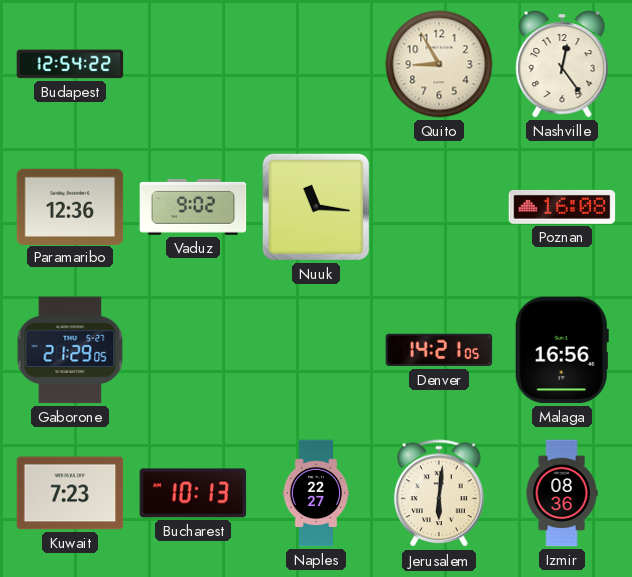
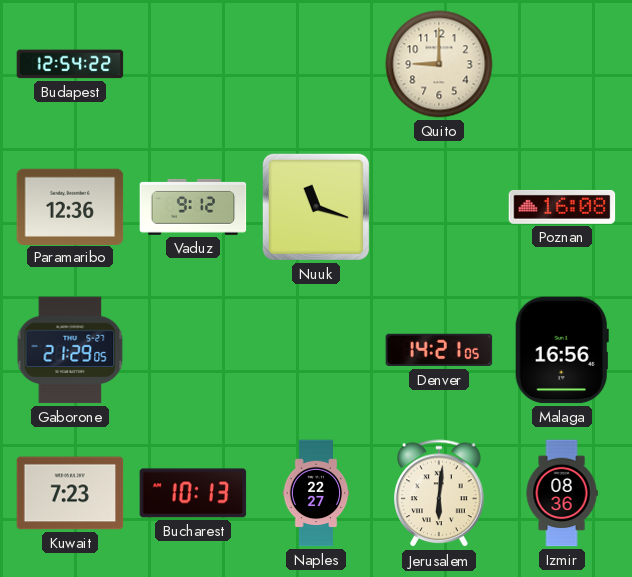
Quito: 8:55 -> 9:00 (439, 64)
Nashville: 12:24 -> none (562, 64)
Vaduz: 9:02 -> 9:12 (193, 207)
Nuuk: 11:16 -> 11:18 (316, 207)
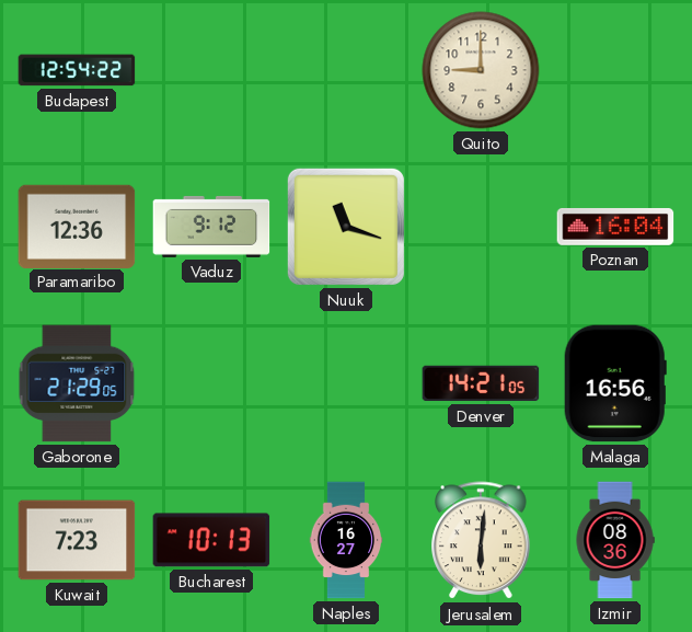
Poznan: 16:08 -> 16:04 (615, 227)
Naples: 22:27 -> 16:27 (346, 540)
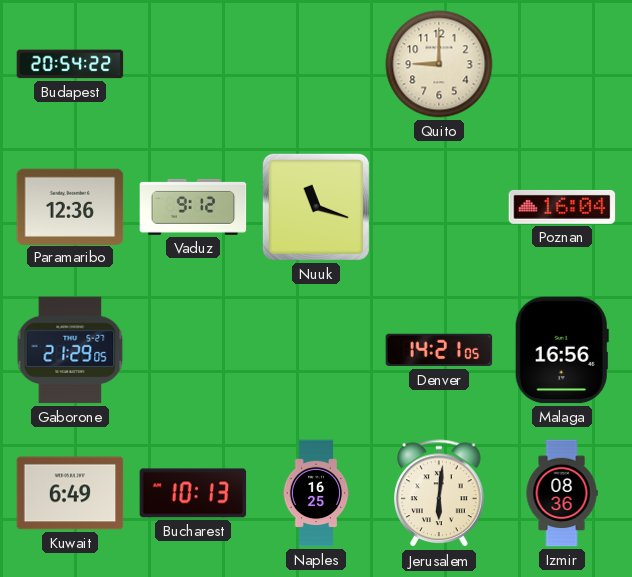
Budapest: 12:54 -> 20:54 (70, 64)
Kuwait: 7:23 -> 6:49 (70, 493)
Naples: 16:27 -> 16:25 (316, 493)
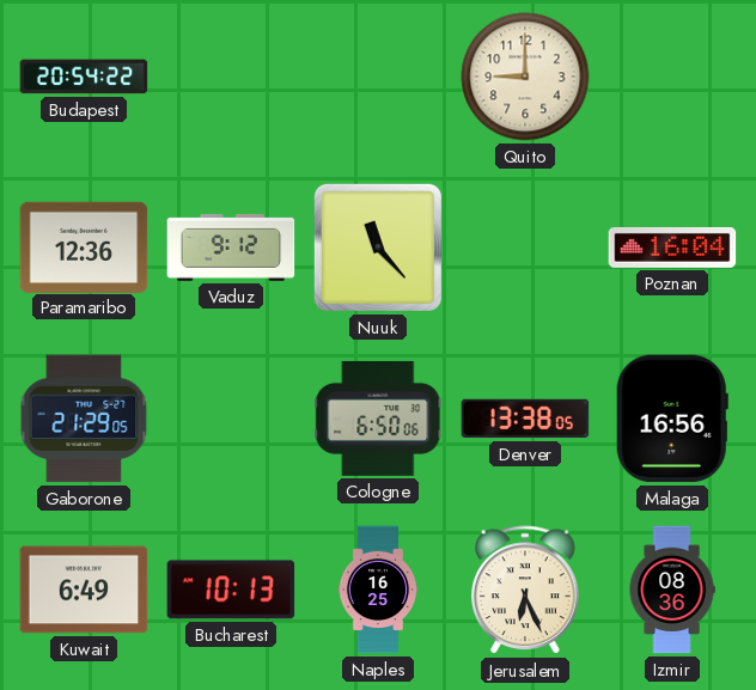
Nuuk: 11:18 -> 11:23 (378, 248)
Cologne: none -> 6:50 (378, 419)
Denver: 14:21 -> 13:38 (525, 419)
Jerusalem: 6:01 -> 6:26 (525, 591)
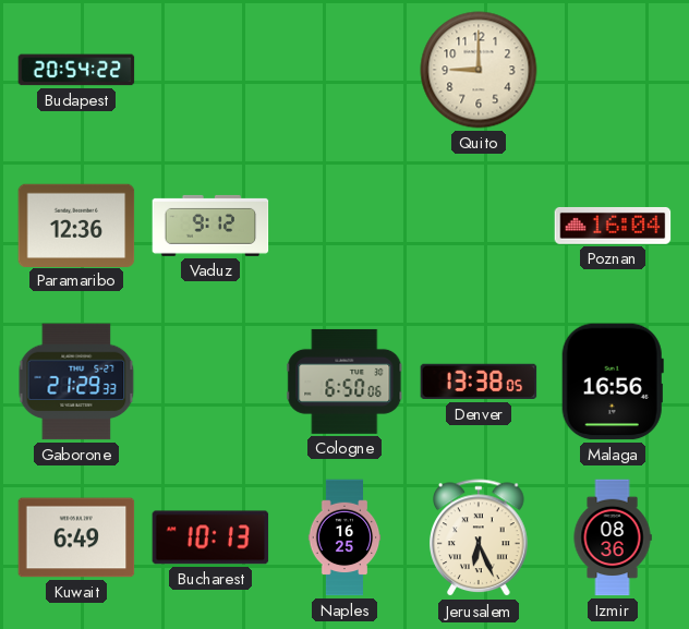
Nuuk: 11:23 -> none (378, 248)
Gaborone: 21:29:05 -> 21:29:33 (76, 382)
